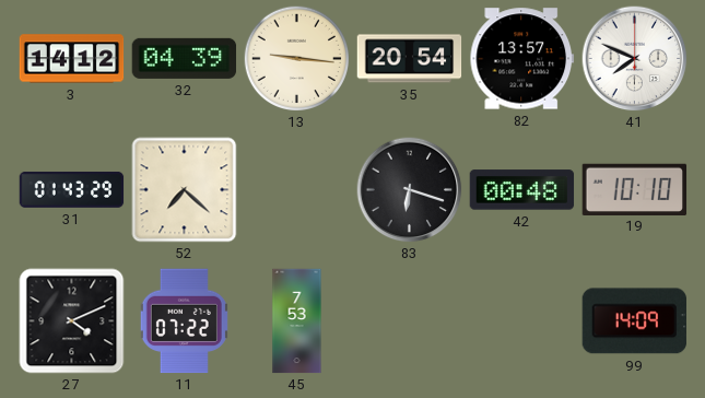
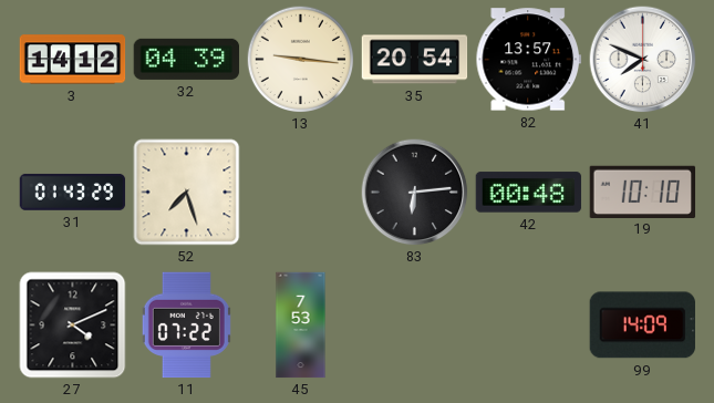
52: 7:22 -> 7:27 (187, 193)
83: 6:18 -> 6:14 (415, 193)
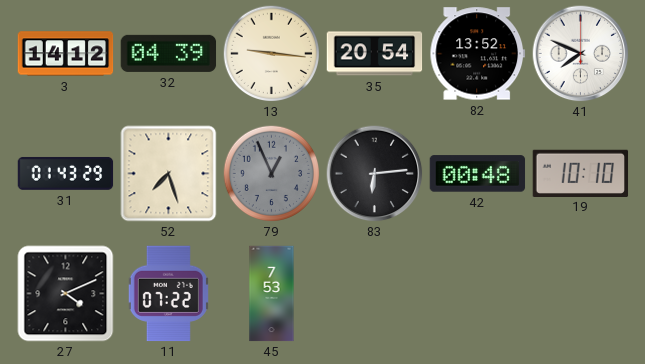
82: 13:57 -> 13:52 (477, 54)
79: none -> 12:56 (271, 173)
99: 14:09 -> none (642, 325)
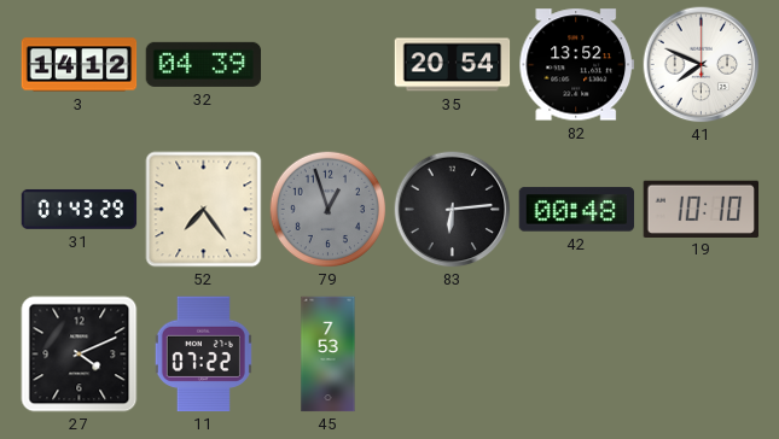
13: 9:16 -> none (271, 53)
52: 7:27 -> 7:24 (204, 210)
79: 12:56 -> 12:57 (327, 209)
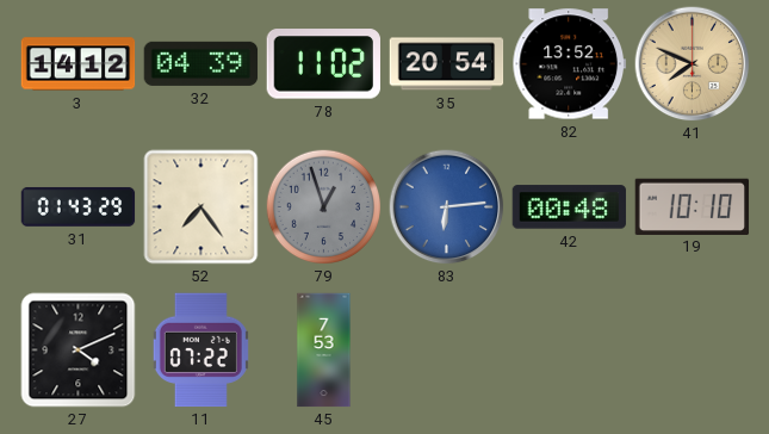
78: none -> 11:02 (323, 64)
41 dial: white -> champagne (693, 64)
83 dial: black -> blue (447, 207)
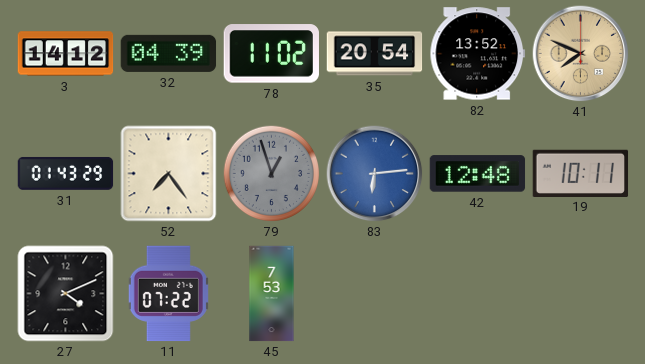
42: 00:48 -> 12:48 (478, 174)
19: 10:10 -> 10:11 (581, 173)
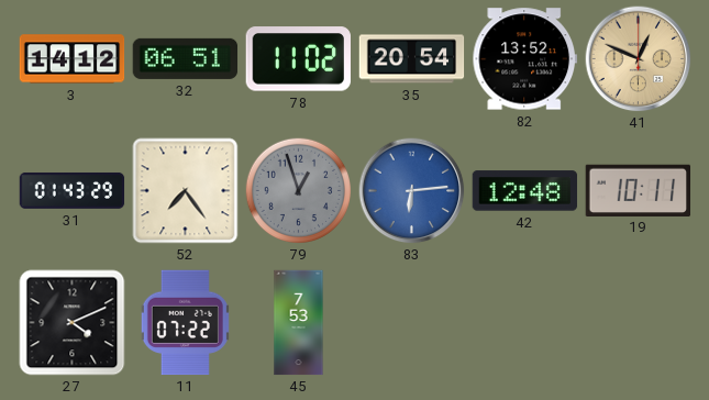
32: 04:39 -> 06:51 (186, 58)
41: 7:49 -> 12:49 (639, 59)
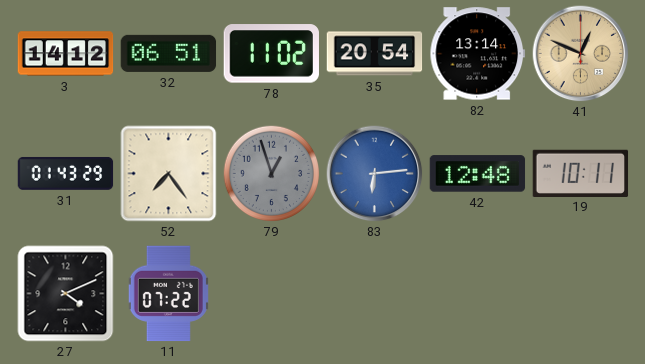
82: 13:52 -> 13:14 (477, 54)
45: 7:53 -> none (299, 323)
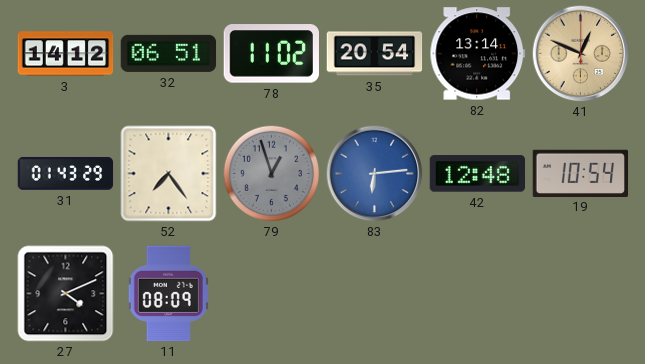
19: 10:11 -> 10:54 (581, 173)
11: 07:22 -> 08:09 (168, 294)
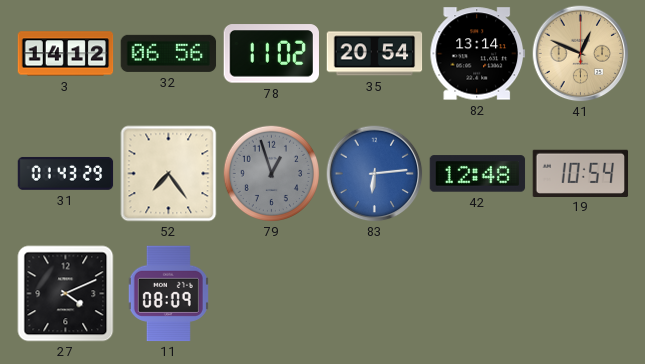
32: 06:51 -> 06:56 (169, 53)
